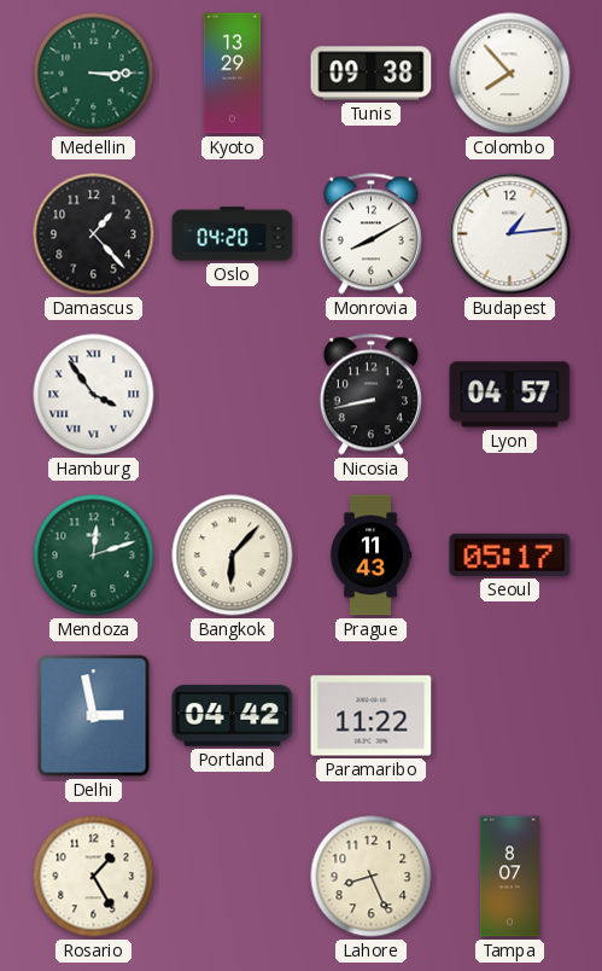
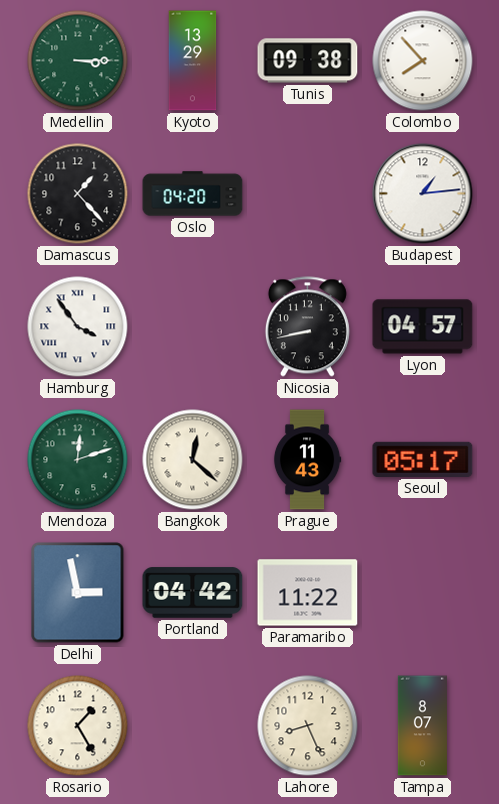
Monrovia: 8:10 -> none (370, 234)
Bangkok: 6:07 -> 12:22 (193, 460)
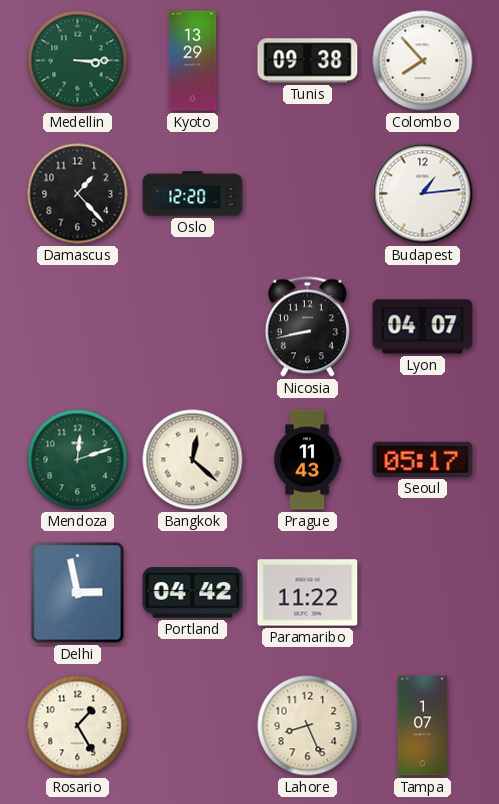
Oslo: 04:20 -> 12:20 (193, 194)
Hamburg: 3:54 -> none (78, 327)
Lyon: 04:57 -> 04:07 (423, 327)
Tampa: 8:07 -> 1:07 (422, 726)
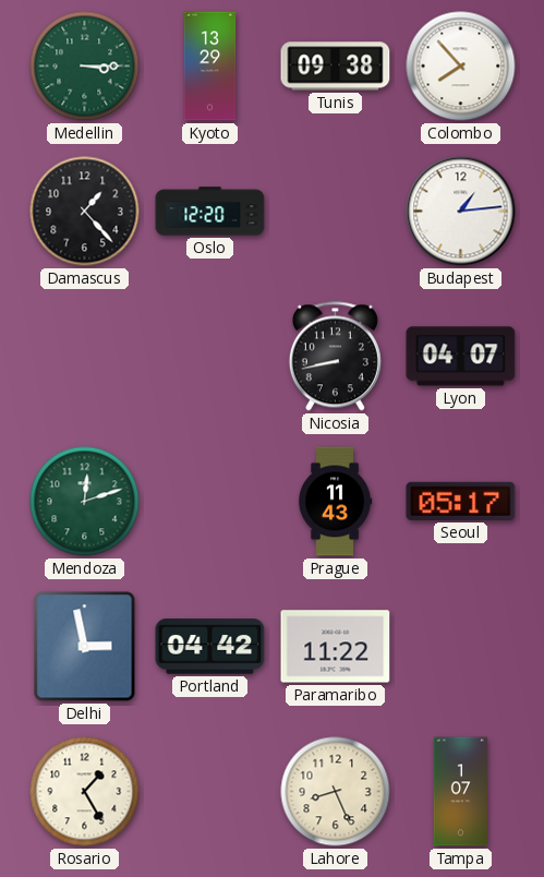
Bangkok: 12:22 -> none (193, 460)
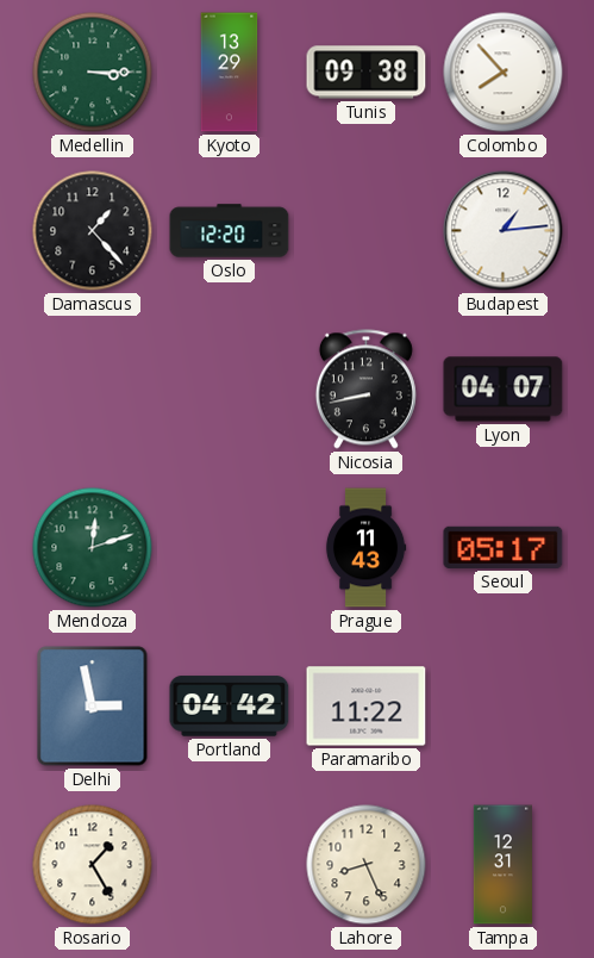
Tampa: 1:07 -> 12:31 (502, 865)
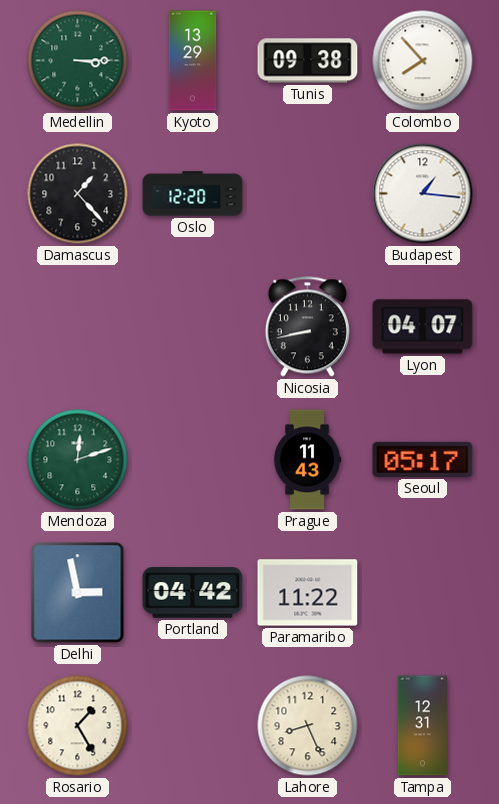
Budapest: 1:14 -> 1:16 (423, 194)
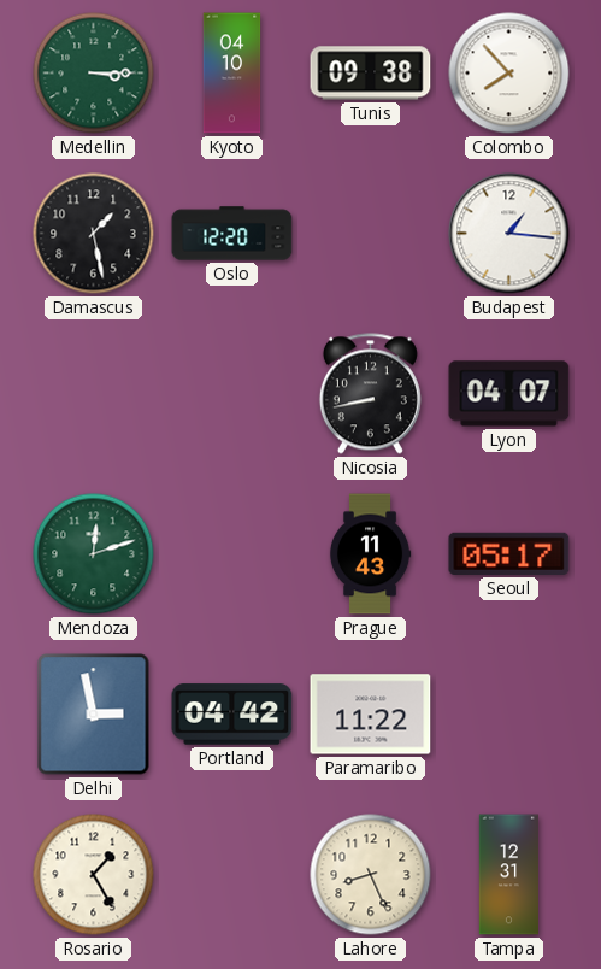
Kyoto: 13:29 -> 04:10 (232, 74)
Damascus: 1:23 -> 1:28 (94, 234)
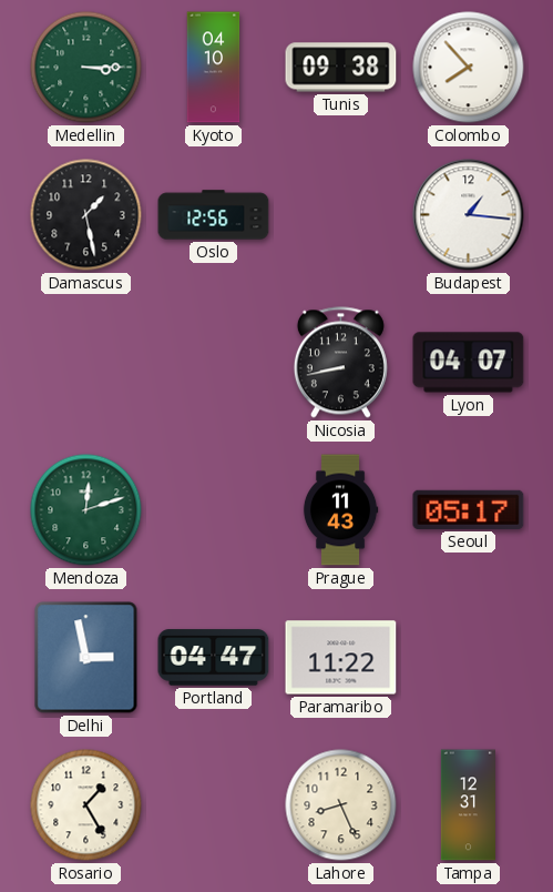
Oslo: 12:20 -> 12:56 (214, 215)
Portland: 04:42 -> 04:47 (214, 658)
